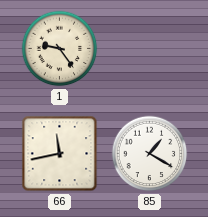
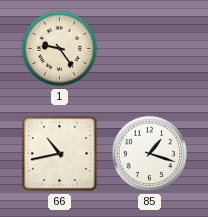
66: 11:43 -> 10:43 (60, 154)
85: 1:20 -> 1:18 (150, 154)
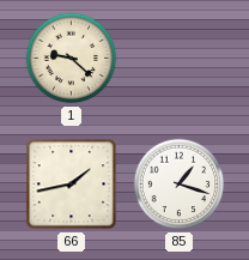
1: 9:24 -> 9:22 (72, 59)
66: 10:43 -> 1:43 (72, 185)
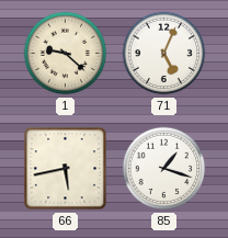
71: none -> 5:04 (164, 54)
66: 1:43 -> 5:43 (66, 169)
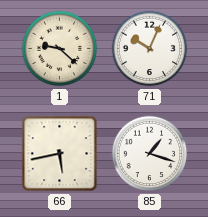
71: 5:04 -> 10:04 (150, 49)
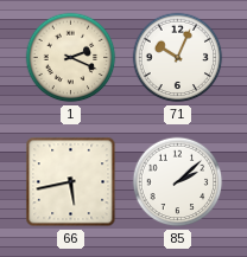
1: 9:22 -> 2:19 (71, 58)
85: 1:18 -> 2:08 (178, 182)
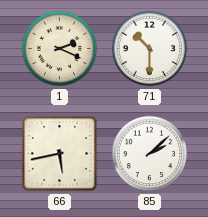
71: 10:04 -> 10:30 (150, 49)
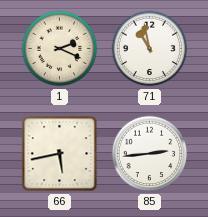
71: 10:30 -> 10:58 (150, 49)
85: 2:08 -> 2:44 (150, 154)
